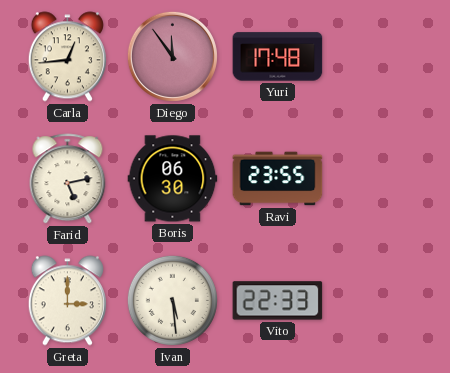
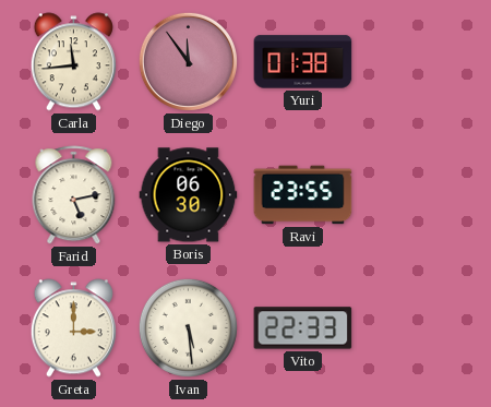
Carla: 12:44 -> 11:44 (73, 62)
Yuri: 17:48 -> 01:38 (303, 62)
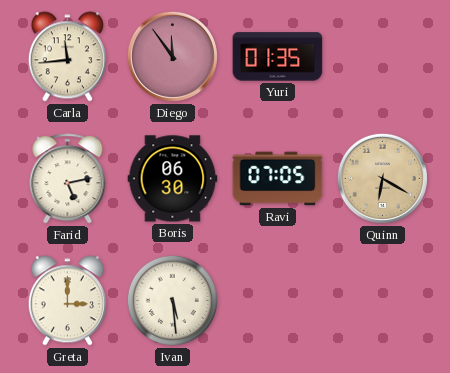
Yuri: 01:38 -> 01:35 (278, 57)
Ravi: 23:55 -> 07:05 (278, 179)
Quinn: none -> 6:20 (382, 178)
Vito: 22:33 -> none (303, 328)
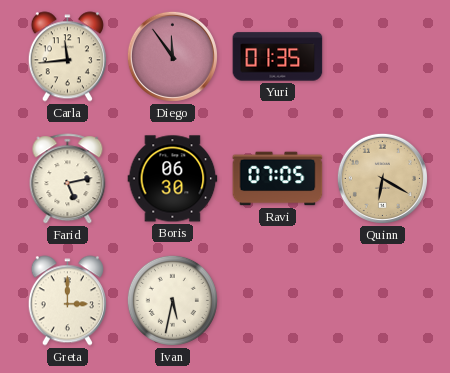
Ivan: 5:29 -> 5:32 (172, 300)
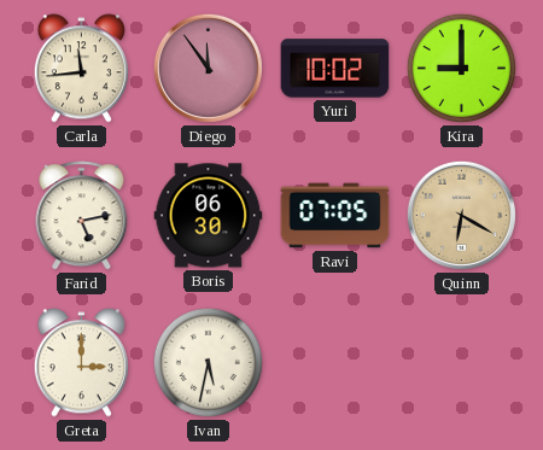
Yuri: 01:35 -> 10:02 (335, 69)
Kira: none -> 9:00 (461, 68)
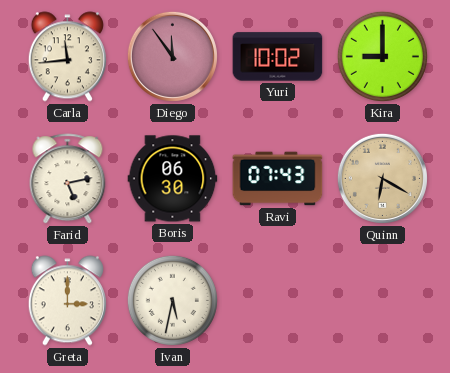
Ravi: 07:05 -> 07:43 (278, 179)
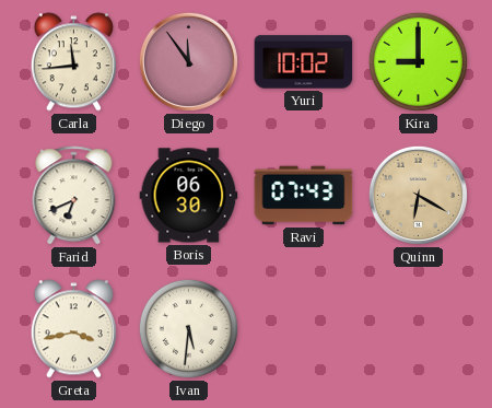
Farid: 5:13 -> 6:41 (74, 196)
Greta: 3:00 -> 3:43 (73, 329)
Ivan: 5:32 -> 5:31 (188, 328)
